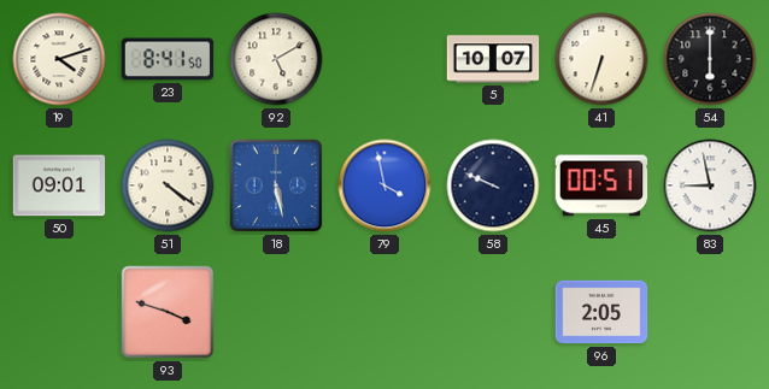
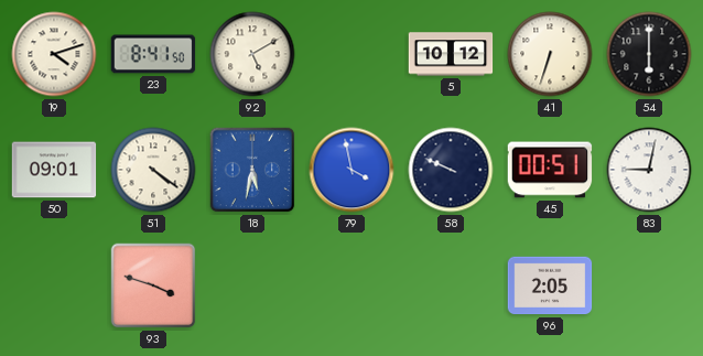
5: 10:07 -> 10:12 (451, 54)
18: 5:28 -> 5:32 (252, 170)
83: 8:58 -> 9:02 (649, 170)
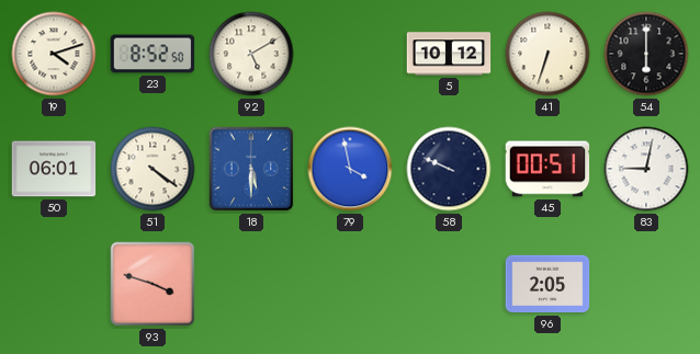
23: 8:41 -> 8:52 (153, 54)
50: 09:01 -> 06:01 (54, 169)
18: 5:32 -> 5:30 (251, 169)
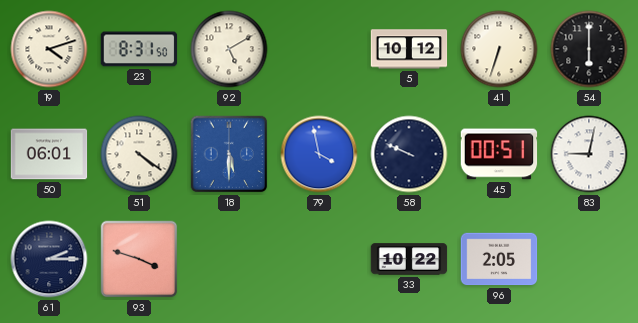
23: 8:52 -> 8:31 (139, 49)
61: none -> 2:15 (49, 259)
33: none -> 10:22 (409, 259)
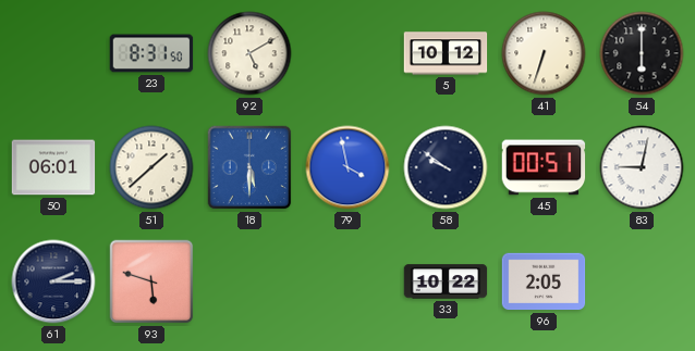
19: 4:12 -> none (49, 49)
51: 4:21 -> 1:38 (151, 167)
58: 9:49 -> 9:51 (446, 167)
93: 3:48 -> 5:48 (151, 281)
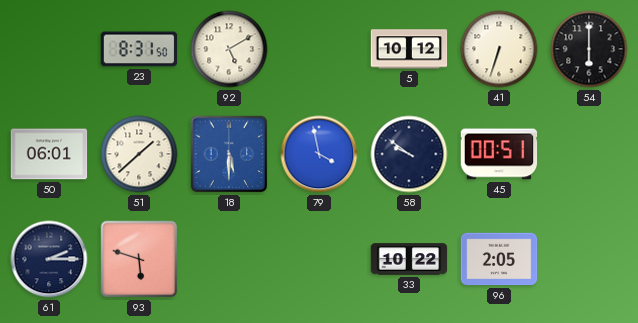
83: 9:02 -> none (642, 167)
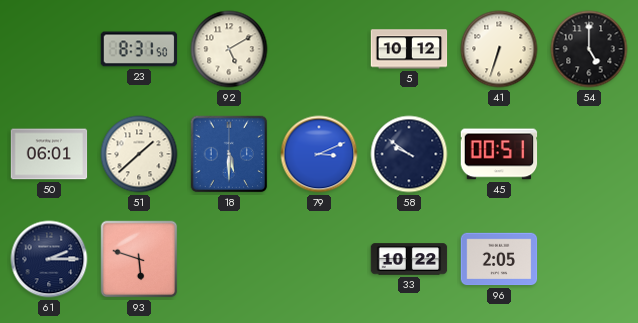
54: 6:00 -> 5:00 (589, 49)
79: 3:58 -> 3:11 (319, 154)
